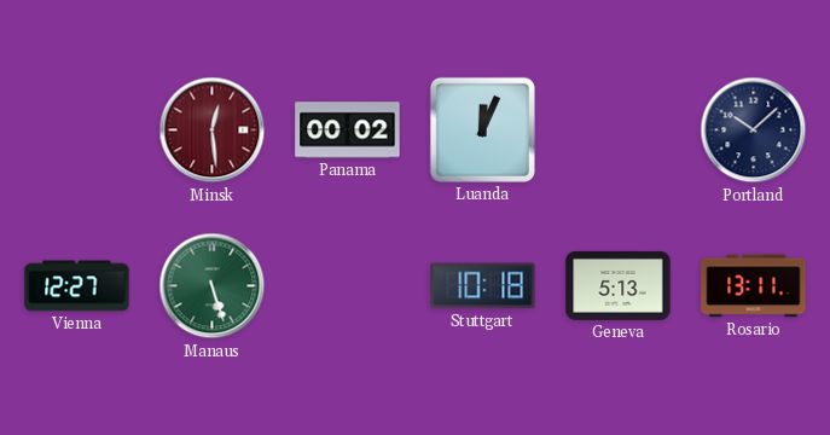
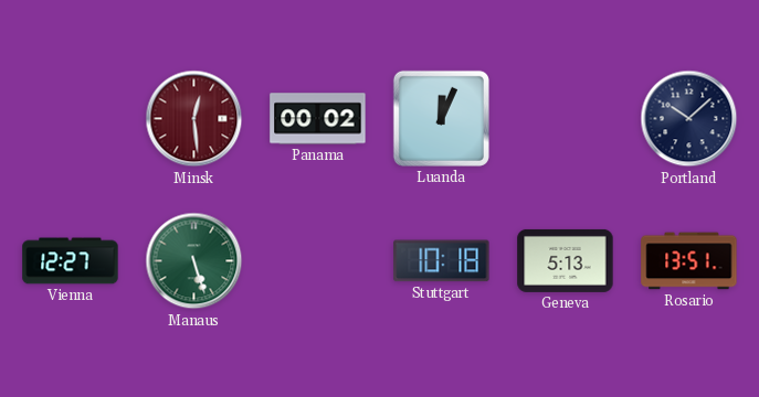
Rosario: 13:11 -> 13:51 (689, 261)
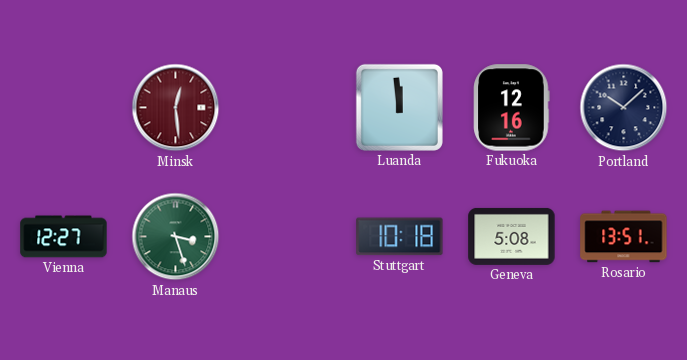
Panama: 00:02 -> none (318, 119)
Luanda: 12:04 -> 11:59 (399, 107)
Fukuoka: none -> 12:16 (512, 108)
Manaus: 5:27 -> 3:27 (176, 237)
Geneva: 5:13 -> 5:08 (512, 236)
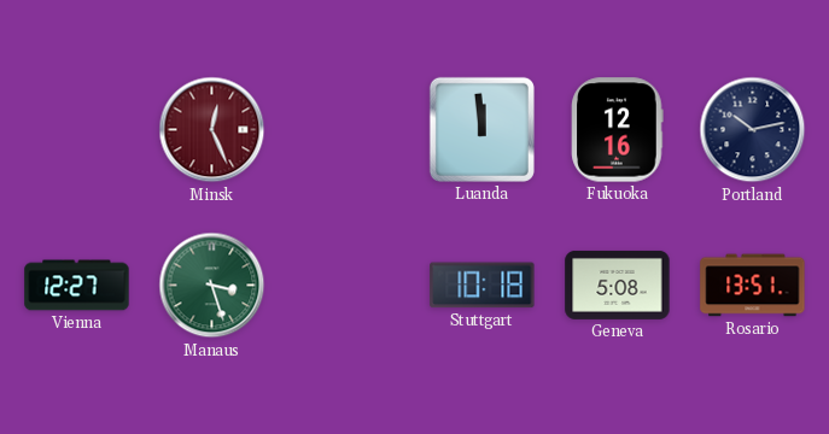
Minsk: 12:29 -> 12:26 (212, 130)
Portland: 10:08 -> 10:13 (753, 130)
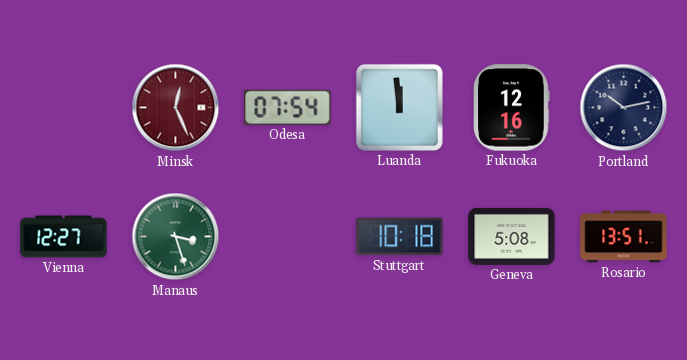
Odesa: none -> 07:54 (288, 107)
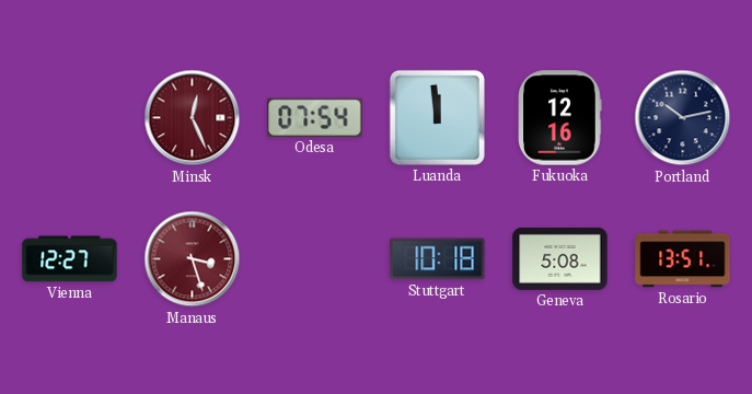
Manaus dial: green -> burgundy (193, 259)
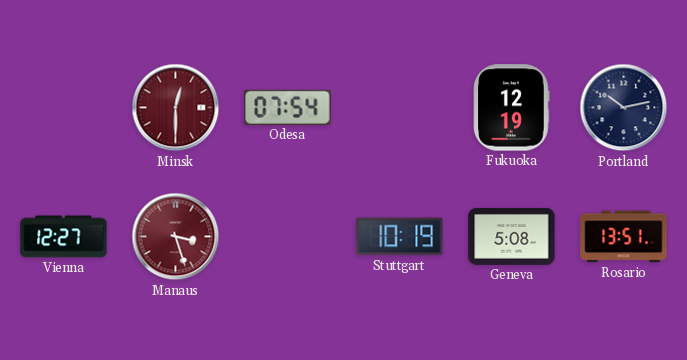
Minsk: 12:26 -> 12:30 (176, 108)
Luanda: 11:59 -> none (437, 117)
Fukuoka: 12:16 -> 12:19 (512, 108)
Stuttgart: 10:18 -> 10:19 (400, 237)
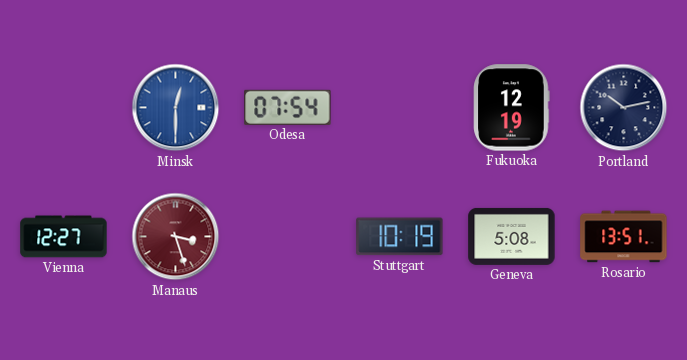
Minsk dial: burgundy -> blue (176, 108)
